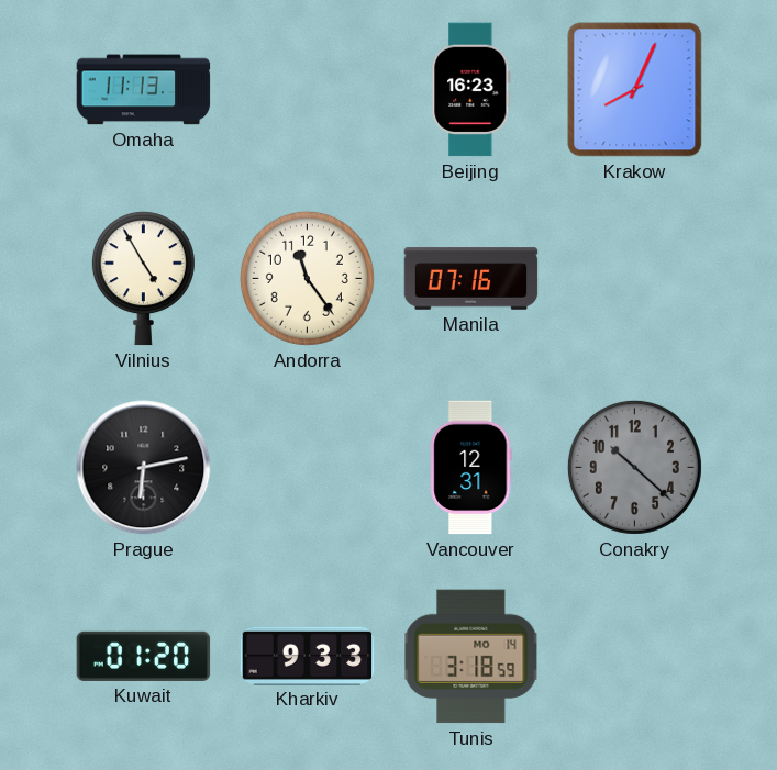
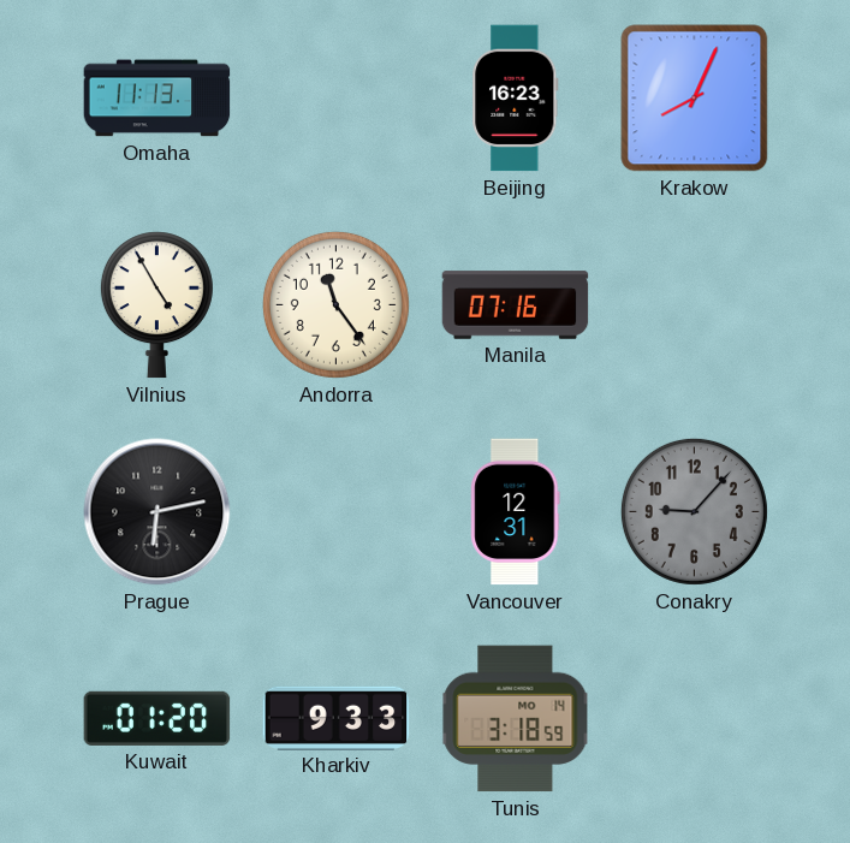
Conakry: 10:22 -> 9:07 (694, 511)
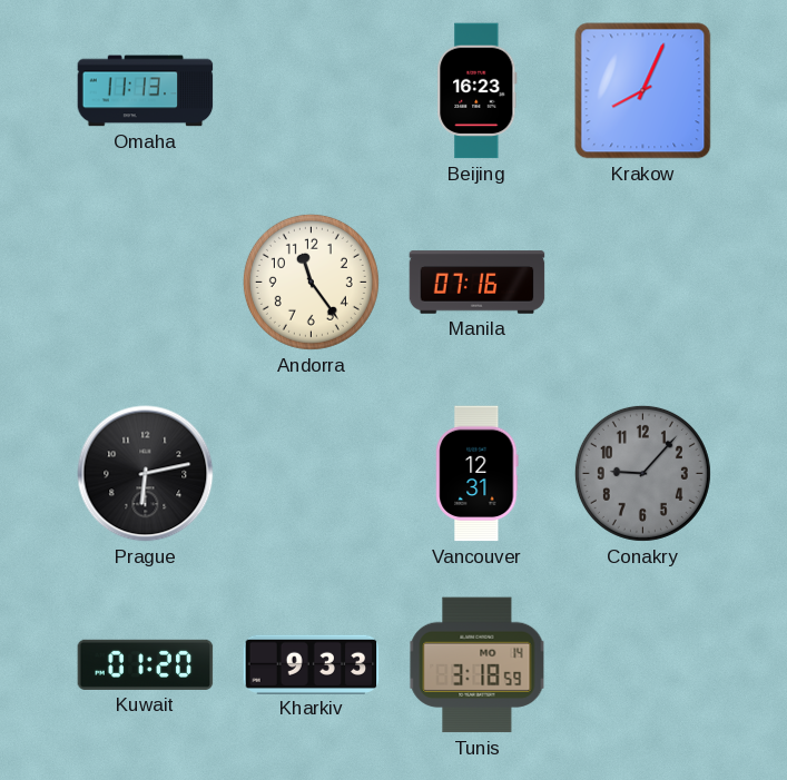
Vilnius: 4:55 -> none (156, 305)
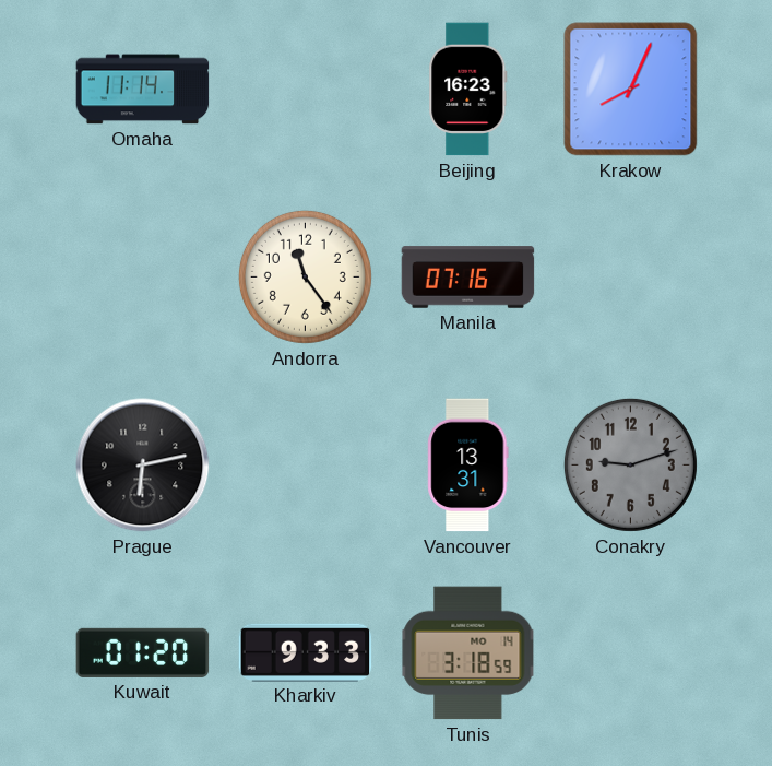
Omaha: 11:13 -> 11:14 (143, 90)
Vancouver: 12:31 -> 13:31 (468, 466)
Conakry: 9:07 -> 9:12 (630, 464)
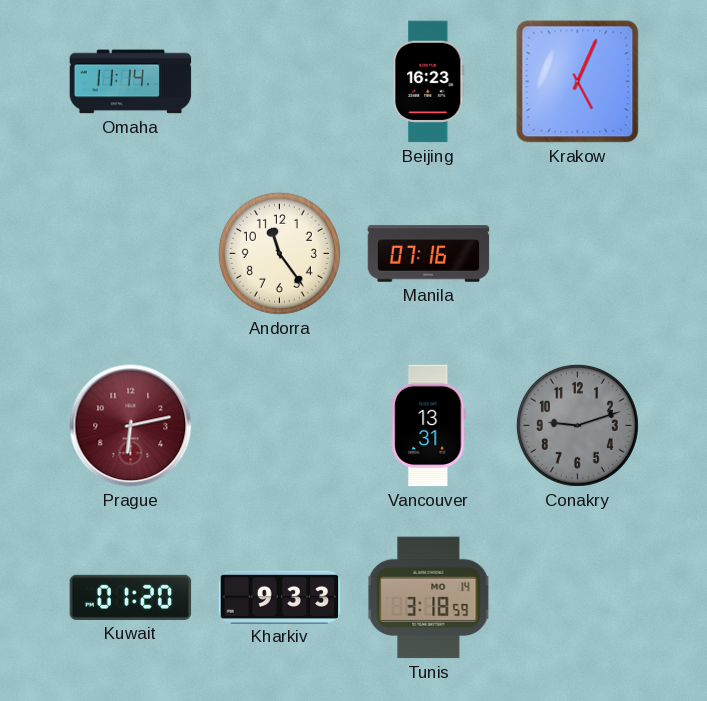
Krakow: 8:04 -> 5:04 (578, 82)
Prague dial: black -> burgundy (131, 426)
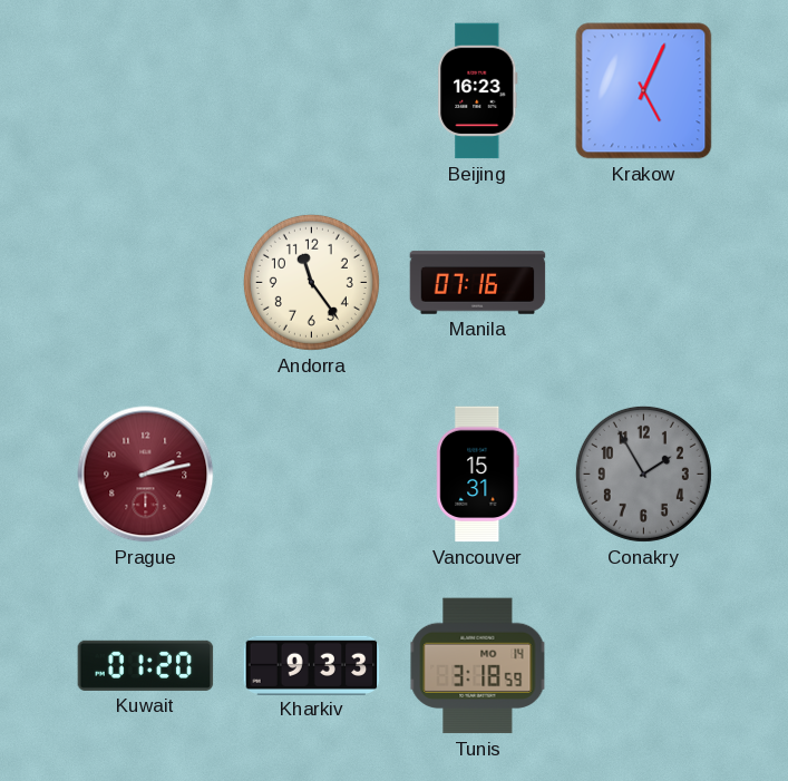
Omaha: 11:14 -> none (131, 82)
Prague: 6:13 -> 2:13 (146, 475)
Vancouver: 13:31 -> 15:31 (478, 475)
Conakry: 9:12 -> 1:55 (643, 474)
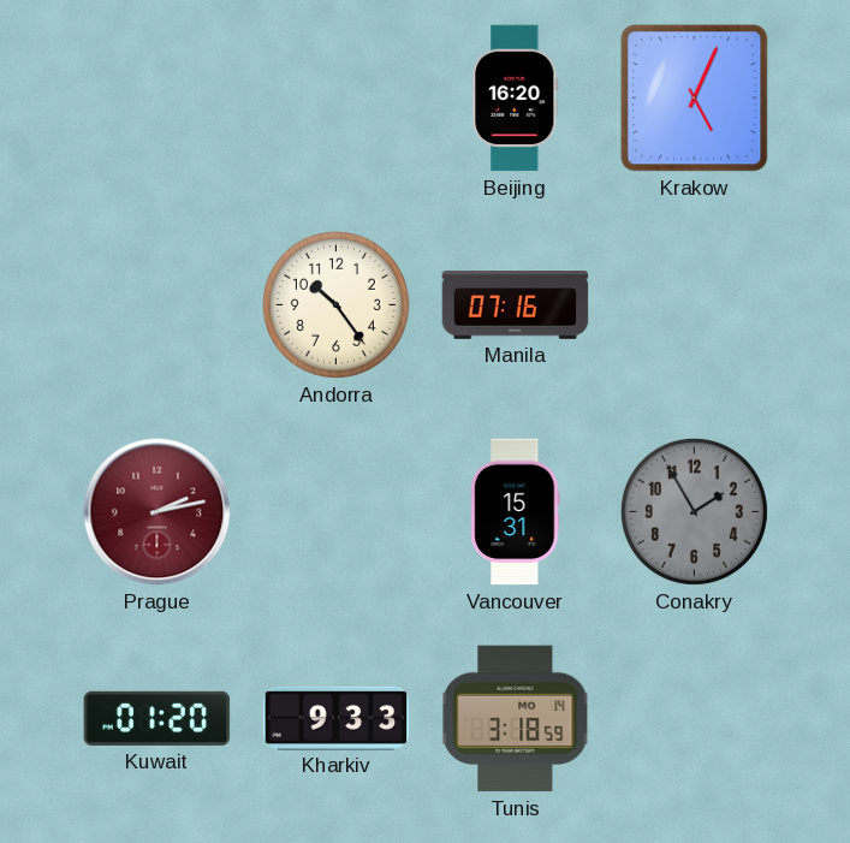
Beijing: 16:23 -> 16:20 (516, 99)
Andorra: 11:24 -> 10:24 (335, 304)
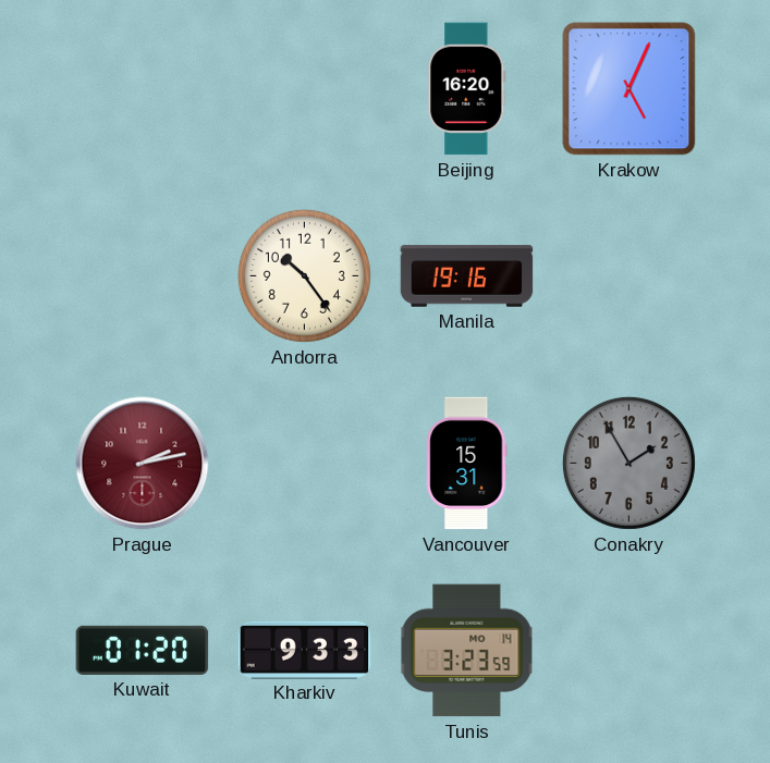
Manila: 07:16 -> 19:16 (467, 276)
Tunis: 3:18 -> 3:23 (467, 651)
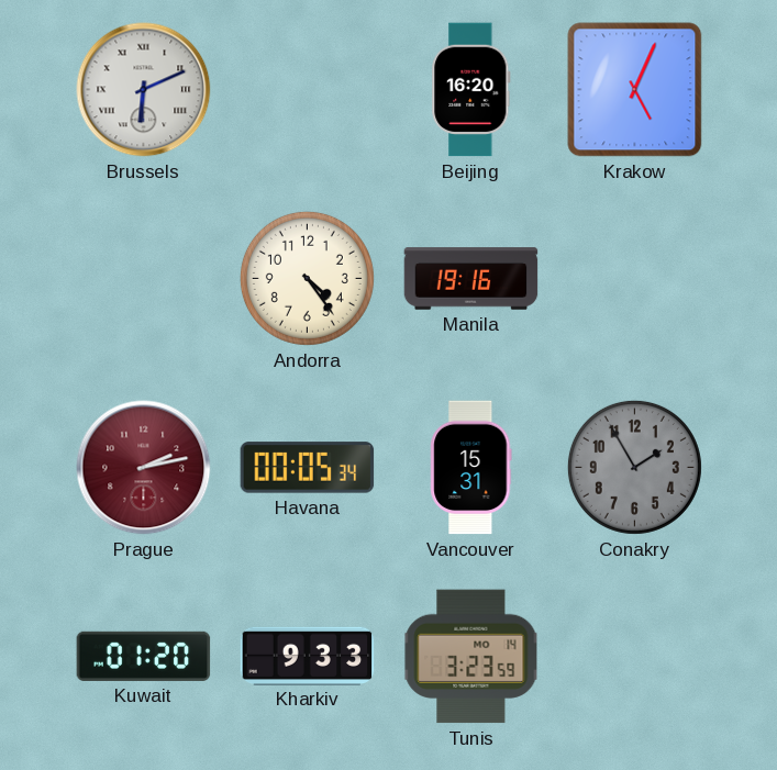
Brussels: none -> 6:11 (144, 90)
Andorra: 10:24 -> 4:24 (307, 278)
Havana: none -> 00:05 (308, 468)
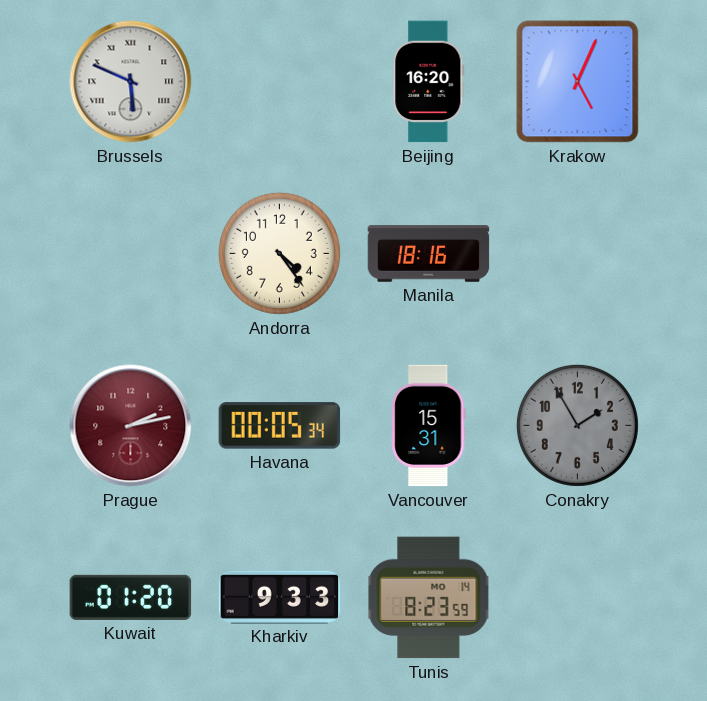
Brussels: 6:11 -> 5:49 (131, 82)
Manila: 19:16 -> 18:16 (429, 254)
Tunis: 3:23 -> 8:23 (429, 598)
